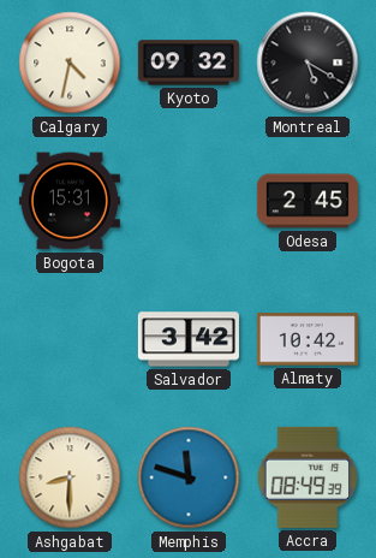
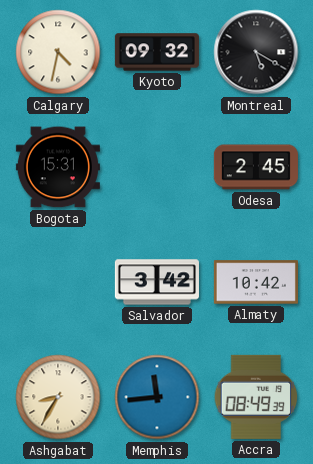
Ashgabat: 8:30 -> 8:35 (58, 397)
Memphis: 11:48 -> 11:44 (157, 397)
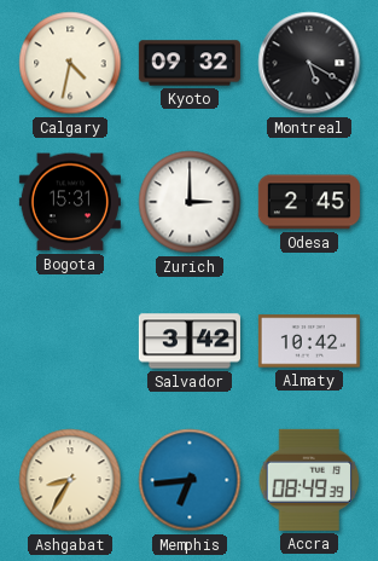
Zurich: none -> 3:00 (190, 202)
Memphis: 11:44 -> 6:44 (190, 480)
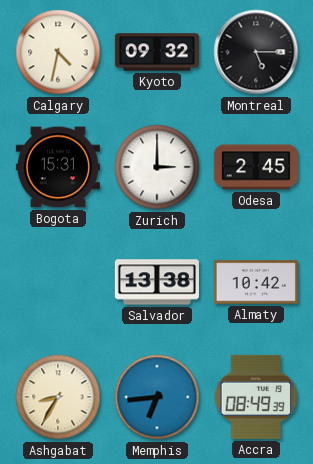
Montreal: 5:20 -> 5:15 (256, 52)
Salvador: 3:42 -> 13:38 (157, 282)
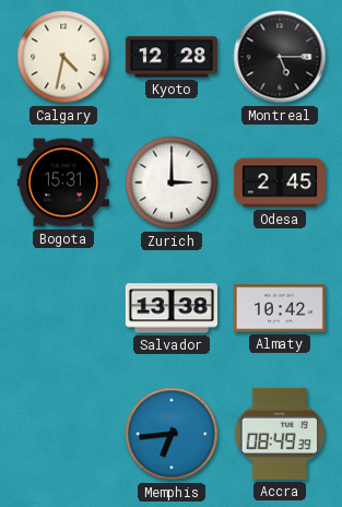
Kyoto: 09:32 -> 12:28 (172, 57)
Ashgabat: 8:35 -> none (58, 397)
